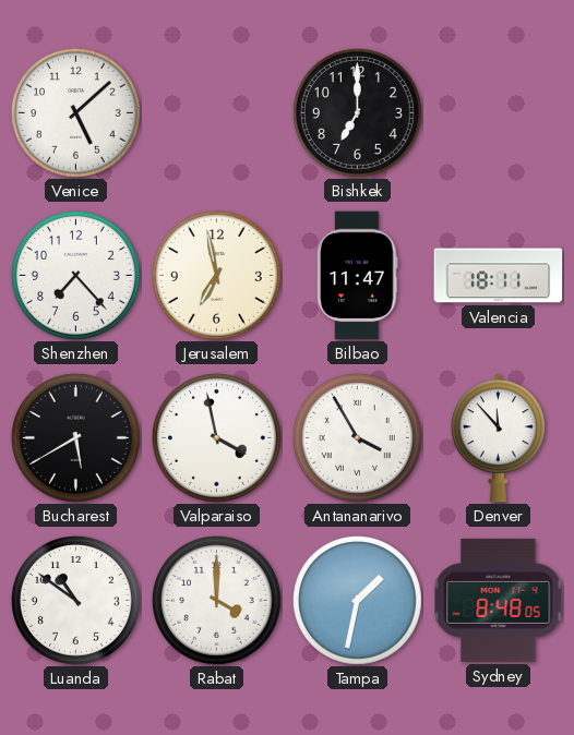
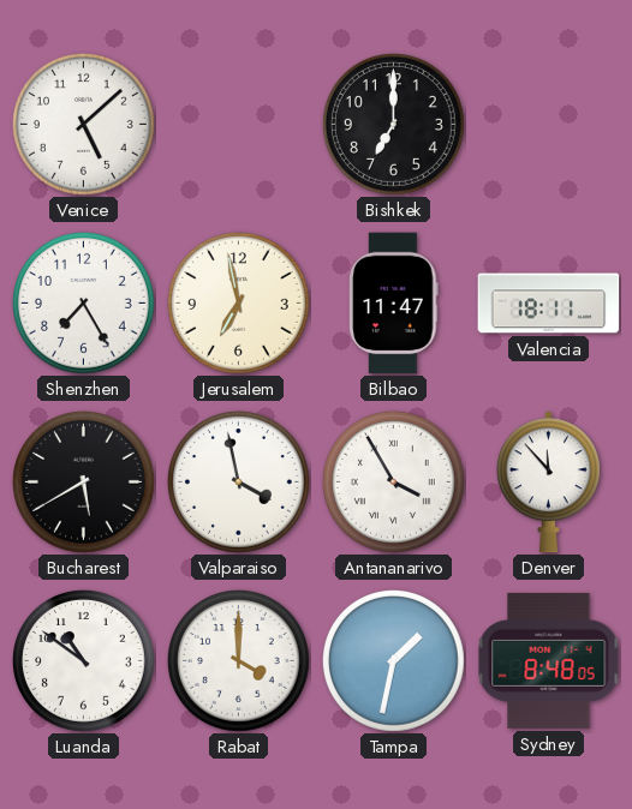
Shenzhen: 7:23 -> 7:25 (83, 302)
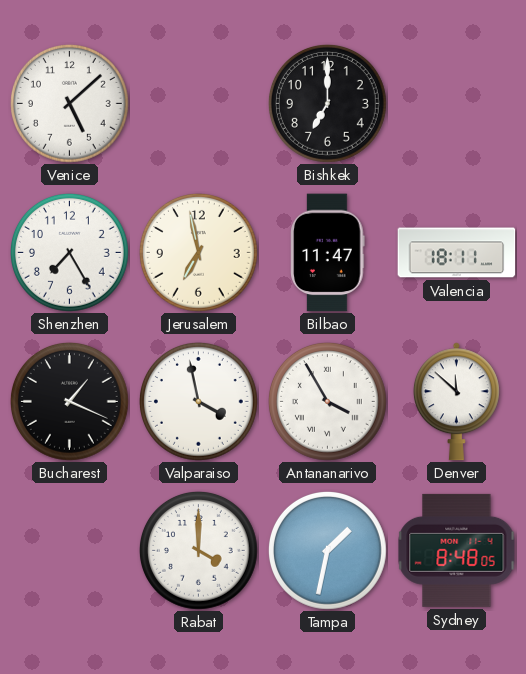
Bucharest: 5:40 -> 1:19 (69, 401)
Denver: 11:53 -> 11:52 (456, 402)
Luanda: 10:51 -> none (83, 660)
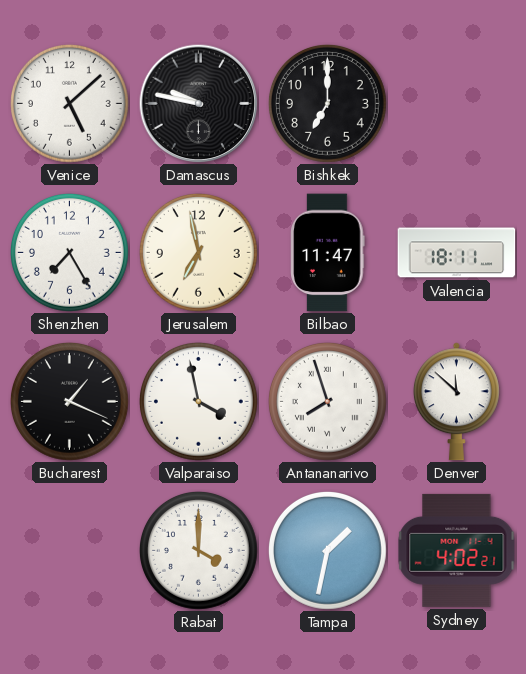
Damascus: none -> 9:47 (198, 103)
Antananarivo: 3:55 -> 7:57 (327, 401)
Sydney: 8:48 -> 4:02 (457, 550)
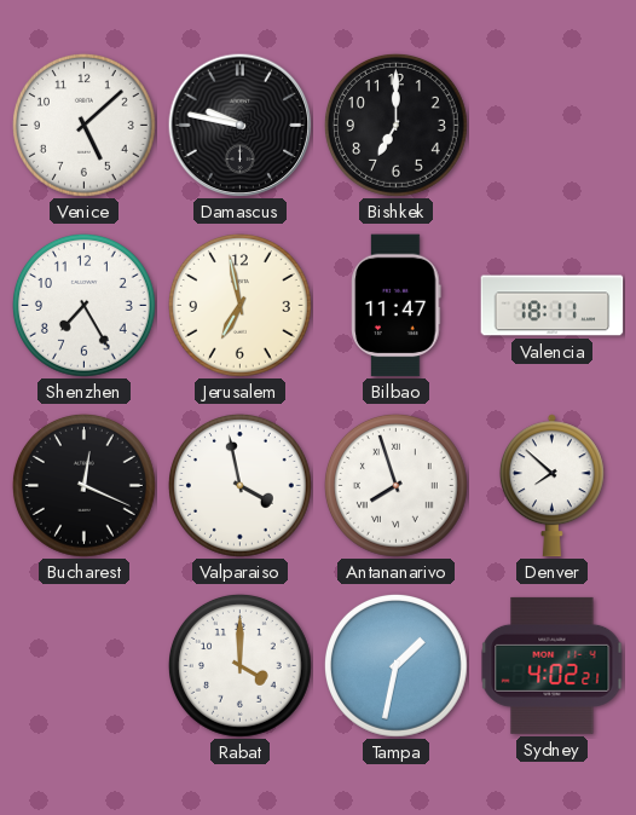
Bucharest: 1:19 -> 12:19 (83, 485)
Denver: 11:52 -> 7:52 (551, 486)
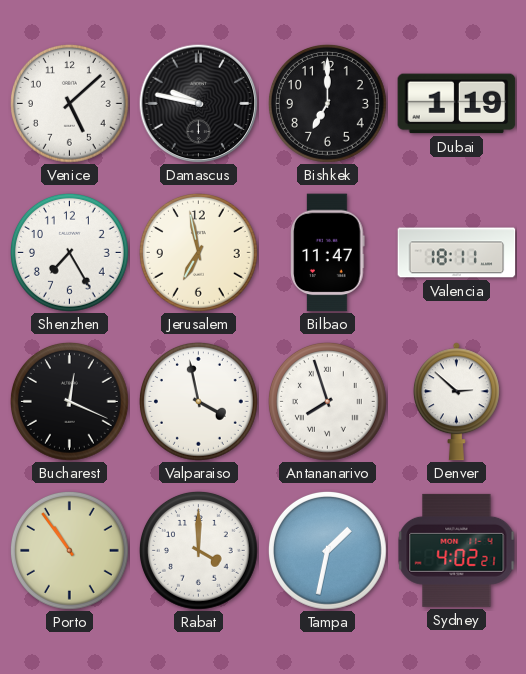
Dubai: none -> 1:19 (457, 104)
Denver: 7:52 -> 2:52 (456, 402)
Porto: none -> 10:54 (69, 550)
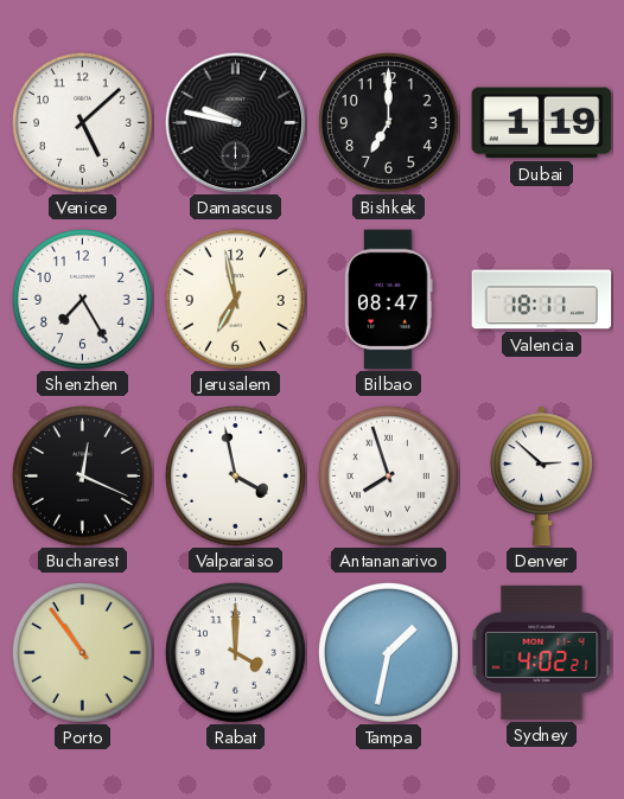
Bilbao: 11:47 -> 08:47 (389, 300)
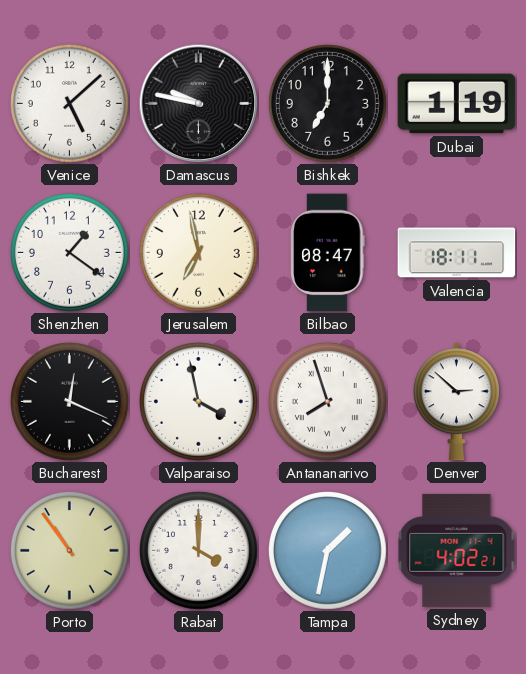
Shenzhen: 7:25 -> 1:21 (69, 252)
